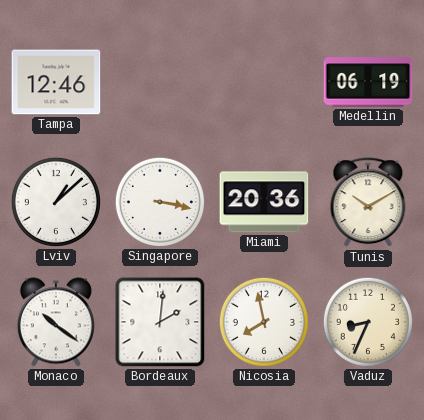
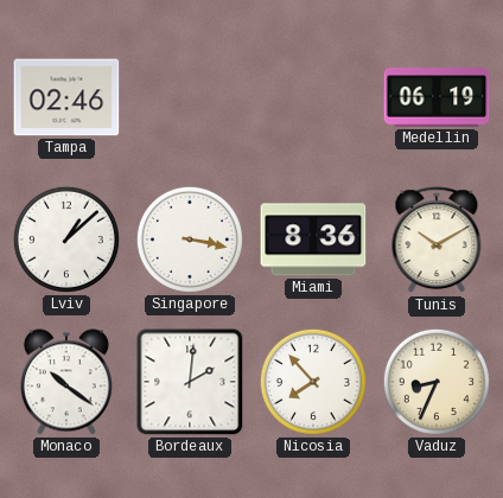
Tampa: 12:46 -> 02:46 (66, 97)
Miami: 20:36 -> 8:36 (313, 240)
Nicosia: 7:58 -> 7:53 (313, 382)
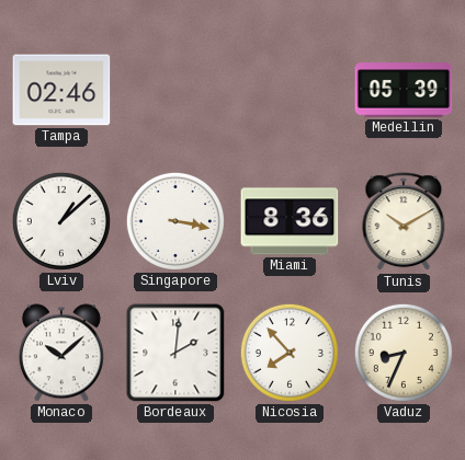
Medellin: 06:19 -> 05:39 (404, 90)
Monaco: 10:21 -> 10:08 (61, 353)
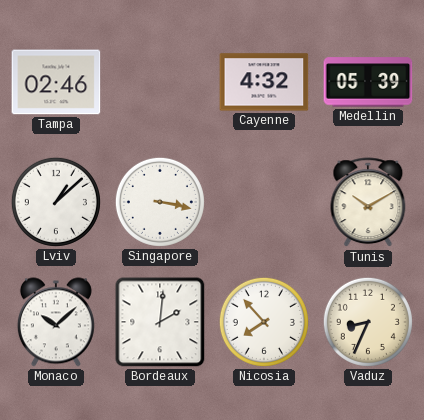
Cayenne: none -> 4:32 (264, 82)
Miami: 8:36 -> none (290, 221)
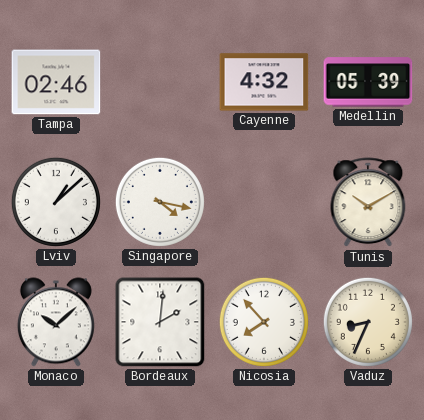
Singapore: 3:17 -> 4:17 (160, 202)
